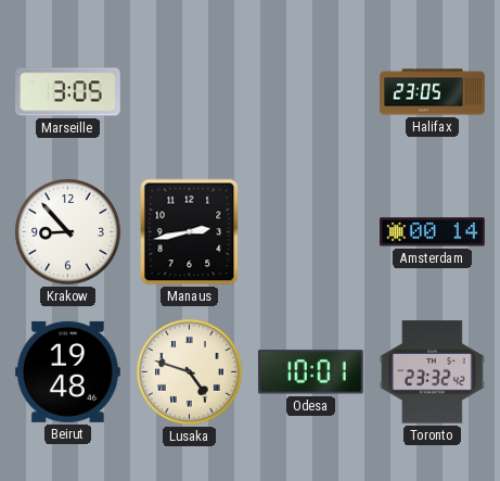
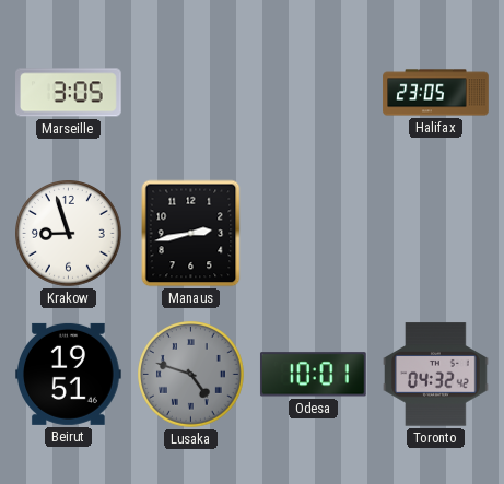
Krakow: 8:53 -> 8:57 (69, 234)
Amsterdam: 00:14 -> none (433, 232)
Beirut: 19:48 -> 19:51 (69, 374)
Lusaka dial: cream -> grey (191, 375)
Toronto: 23:32 -> 04:32 (436, 375)
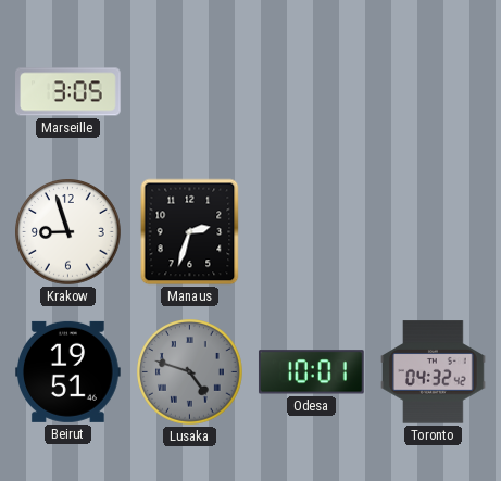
Halifax: 23:05 -> none (436, 93)
Manaus: 2:43 -> 2:33 (190, 232)
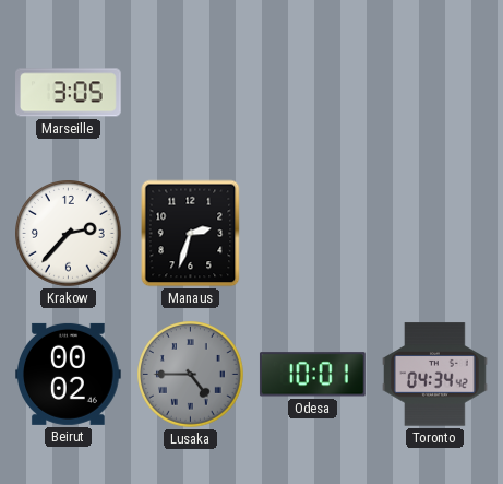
Krakow: 8:57 -> 2:37 (69, 234)
Beirut: 19:51 -> 00:02 (69, 374)
Lusaka: 4:48 -> 4:45 (191, 375)
Toronto: 04:32 -> 04:34 (435, 375)
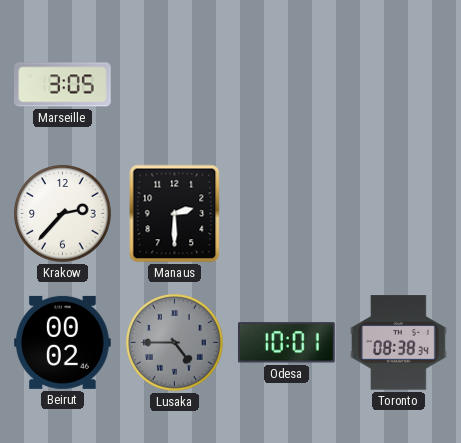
Manaus: 2:33 -> 2:30 (175, 214)
Toronto: 04:34 -> 08:38 (399, 343)
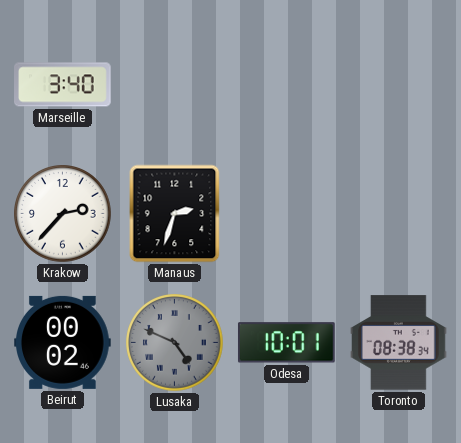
Marseille: 3:05 -> 3:40 (63, 85)
Manaus: 2:30 -> 2:33 (175, 214)
Lusaka: 4:45 -> 4:49 (175, 343)
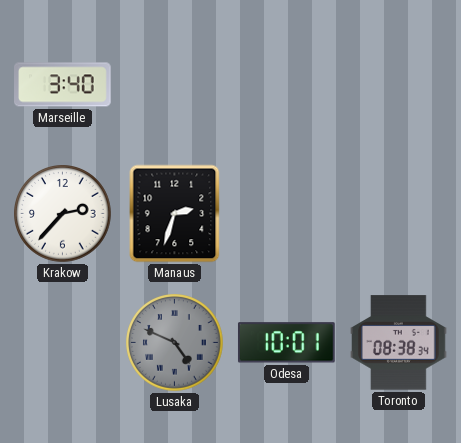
Beirut: 00:02 -> none (63, 342)
